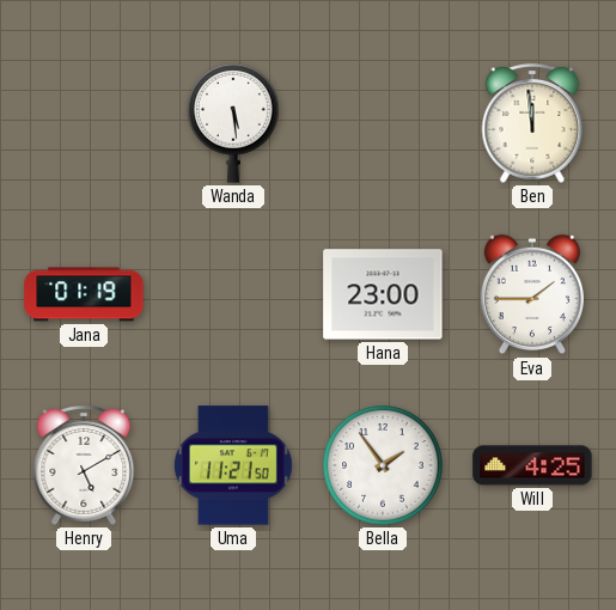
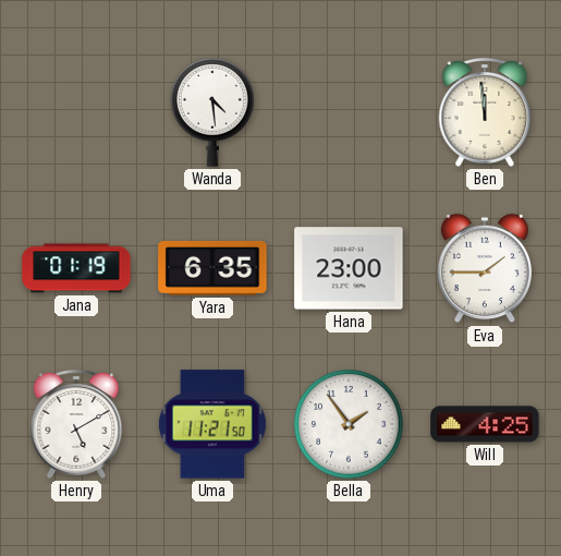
Wanda: 5:29 -> 4:29 (212, 112)
Yara: none -> 6:35 (212, 268)
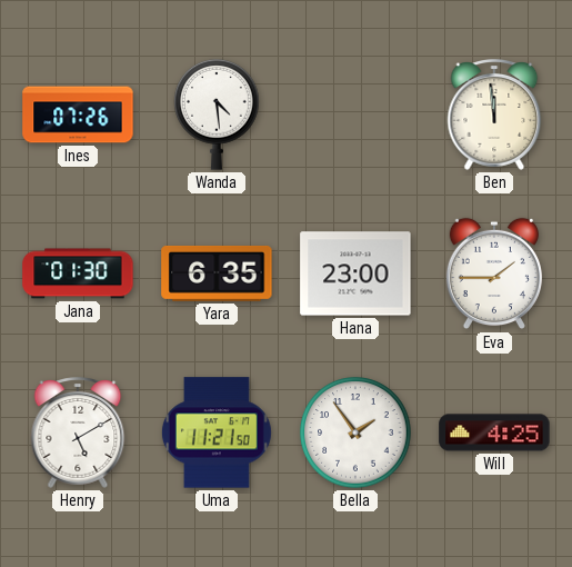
Ines: none -> 07:26 (78, 115)
Jana: 01:19 -> 01:30 (78, 273)
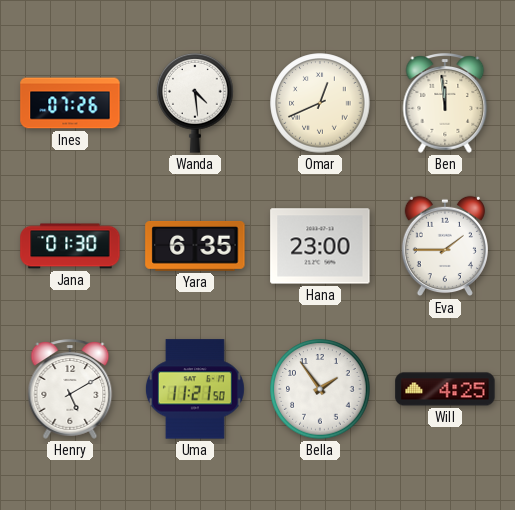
Omar: none -> 12:41 (320, 103)
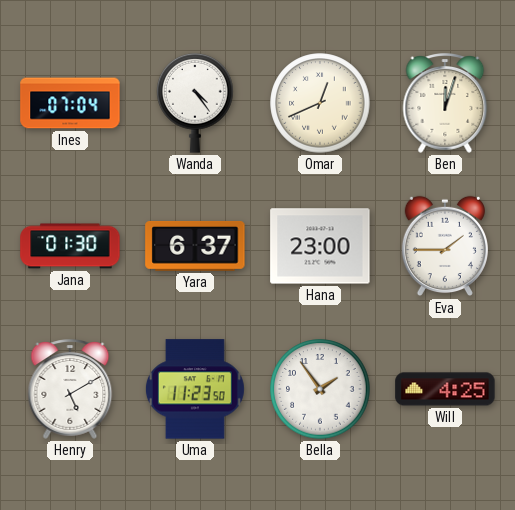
Ines: 07:26 -> 07:04 (70, 103)
Wanda: 4:29 -> 4:24 (195, 103)
Ben: 11:59 -> 12:03 (445, 104)
Yara: 6:35 -> 6:37 (195, 246)
Uma: 11:21 -> 11:23 (195, 389)
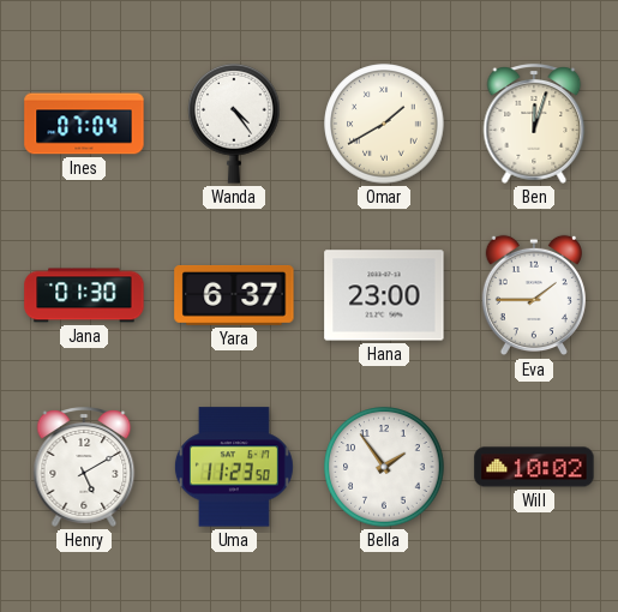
Omar: 12:41 -> 1:40 (384, 124)
Will: 4:25 -> 10:02 (534, 467)
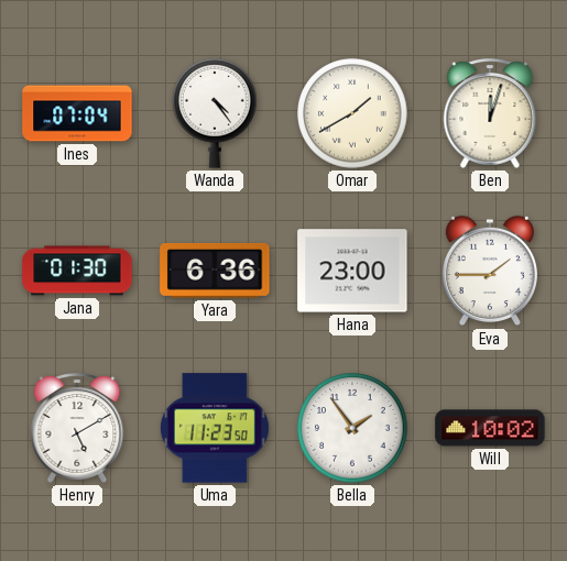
Yara: 6:37 -> 6:36 (215, 271)
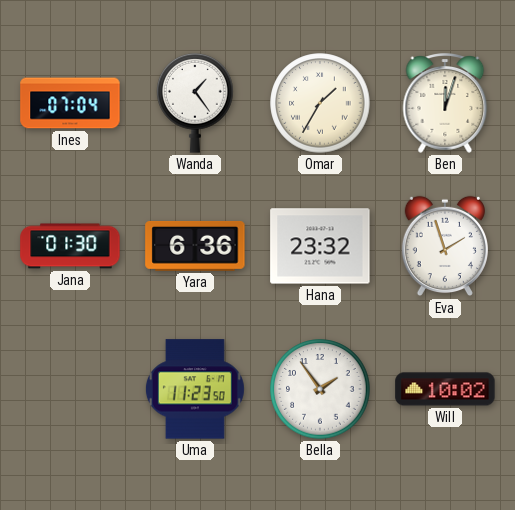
Wanda: 4:24 -> 1:24 (195, 103)
Omar: 1:40 -> 1:35 (320, 103)
Hana: 23:00 -> 23:32 (320, 246)
Eva: 1:45 -> 1:57 (445, 246)
Henry: 5:10 -> none (77, 429)
